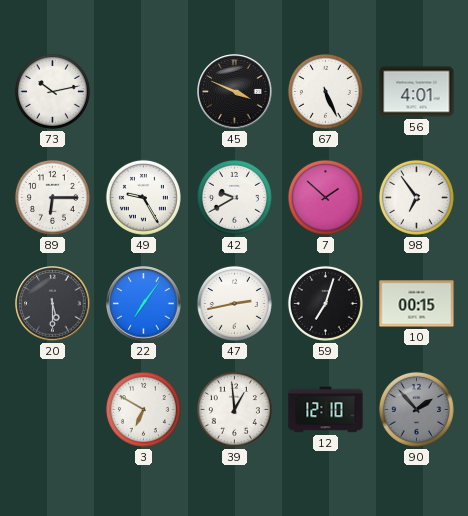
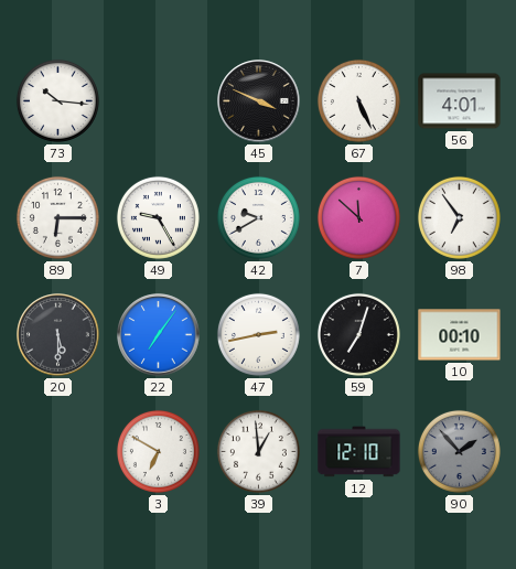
73: 10:13 -> 10:16 (57, 100)
7: 1:52 -> 11:52 (358, 217)
10: 00:15 -> 00:10 (460, 335)
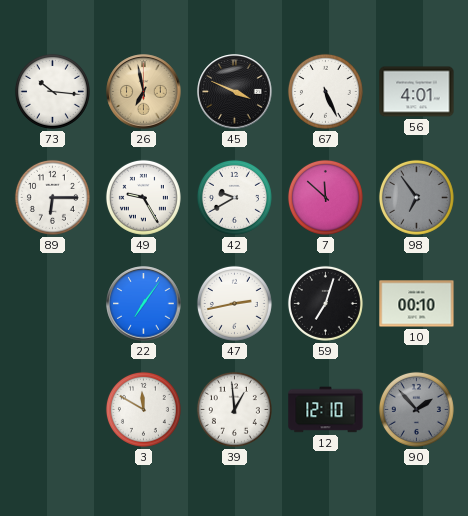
26: none -> 6:58 (144, 92)
98 dial: white -> grey (416, 197)
20: 5:30 -> none (58, 335)
3: 6:50 -> 11:50 (143, 409)
